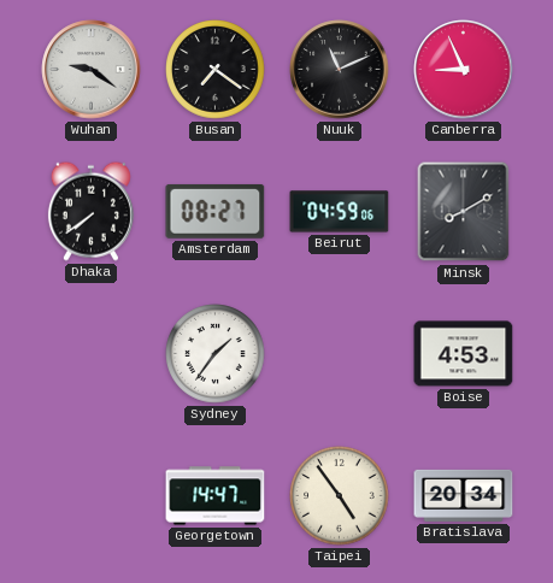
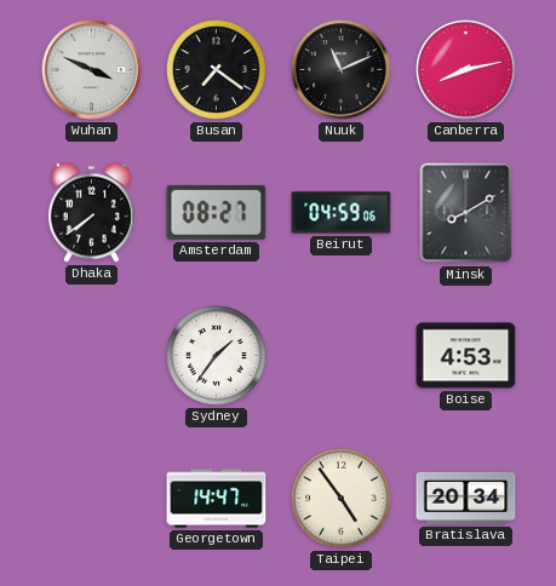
Wuhan: 9:21 -> 3:49 (92, 70)
Canberra: 8:56 -> 8:13 (466, 70)
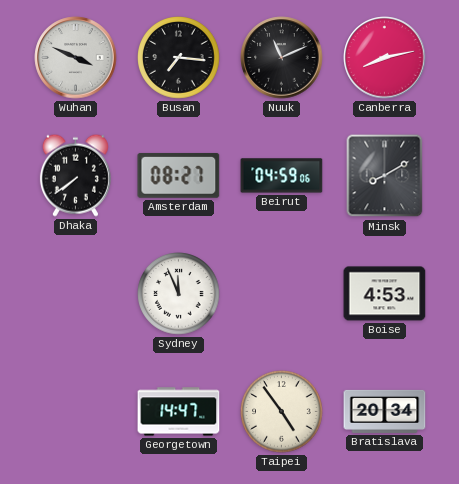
Busan: 7:21 -> 7:16 (179, 58)
Sydney: 1:36 -> 11:56 (179, 294)
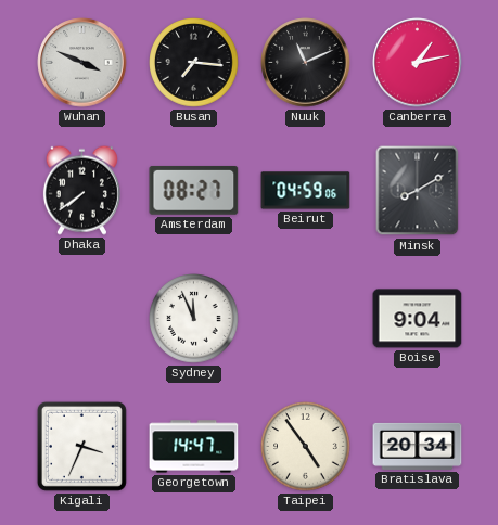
Canberra: 8:13 -> 1:13 (418, 63)
Boise: 4:53 -> 9:04 (418, 319)
Kigali: none -> 3:34 (81, 446)
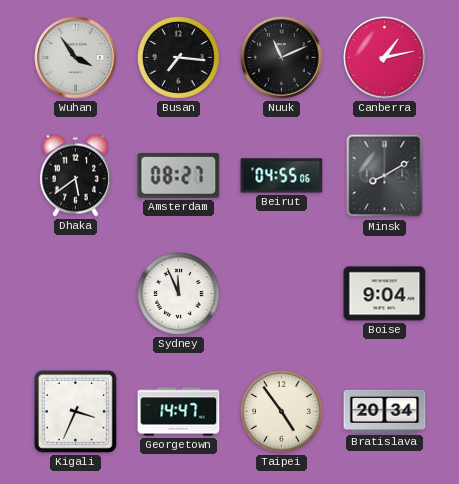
Wuhan: 3:49 -> 3:54 (76, 58)
Dhaka: 7:39 -> 5:39 (75, 175)
Beirut: 04:59 -> 04:55 (282, 176)
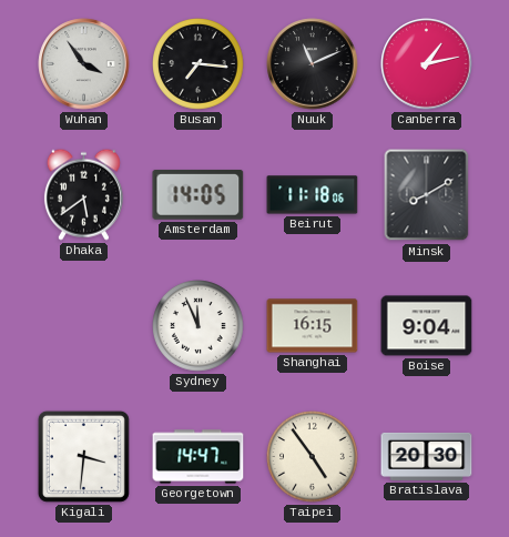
Amsterdam: 08:27 -> 14:05 (198, 194)
Beirut: 04:55 -> 11:18 (313, 195)
Shanghai: none -> 16:15 (313, 326)
Kigali: 3:34 -> 3:31 (83, 456)
Bratislava: 20:34 -> 20:30 (427, 456)
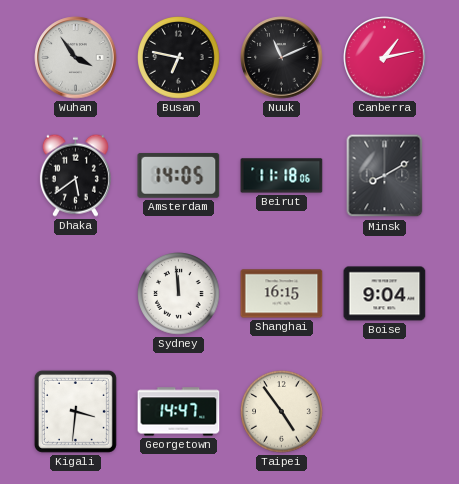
Busan: 7:16 -> 6:47 (179, 58)
Sydney: 11:56 -> 11:59 (179, 294)
Bratislava: 20:30 -> none (427, 456)
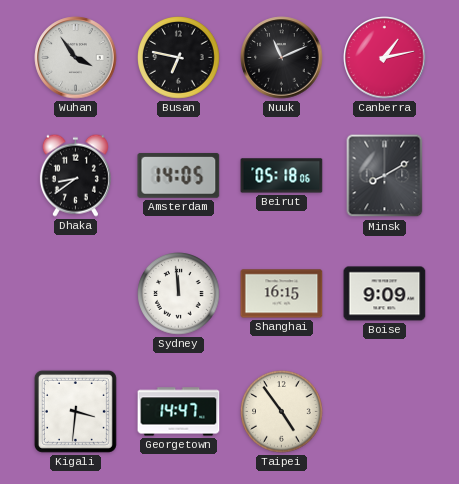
Dhaka: 5:39 -> 8:39 (75, 175)
Beirut: 11:18 -> 05:18 (282, 176)
Boise: 9:04 -> 9:09 (385, 294)
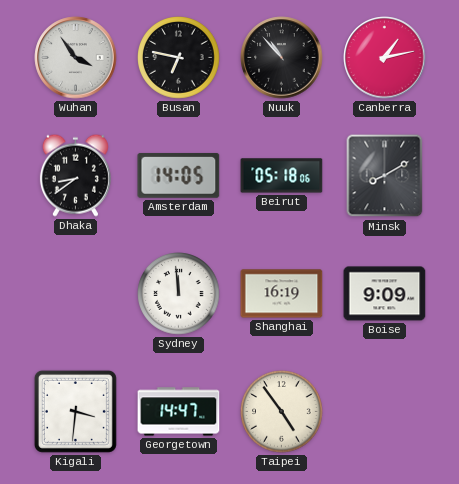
Nuuk: 11:11 -> 10:53 (282, 58)
Shanghai: 16:15 -> 16:19 (282, 294)
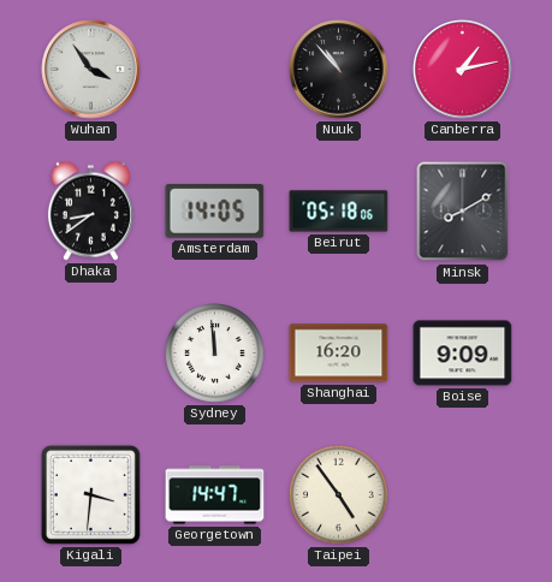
Busan: 6:47 -> none (179, 58)
Shanghai: 16:19 -> 16:20 (339, 354)
